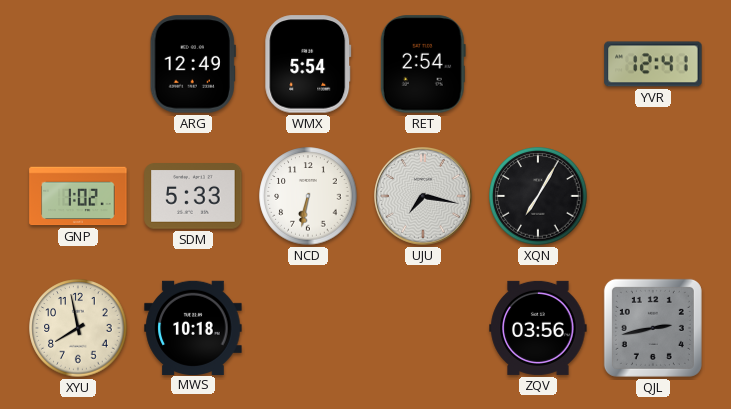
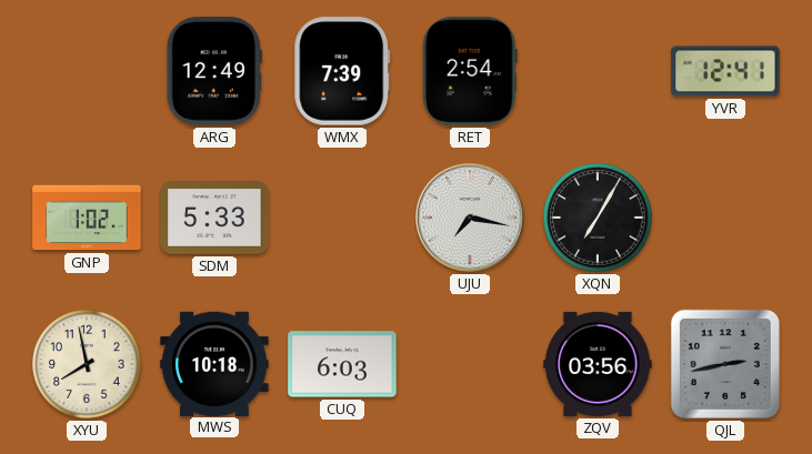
WMX: 5:54 -> 7:39 (342, 71)
NCD: 6:32 -> none (308, 196)
CUQ: none -> 6:03 (342, 364)
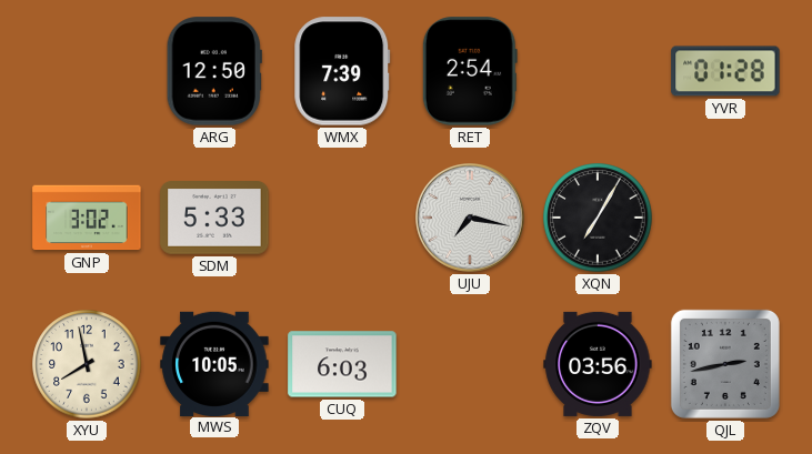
ARG: 12:49 -> 12:50 (214, 71)
YVR: 12:41 -> 01:28 (725, 71)
GNP: 1:02 -> 3:02 (87, 218)
MWS: 10:18 -> 10:05 (214, 363)
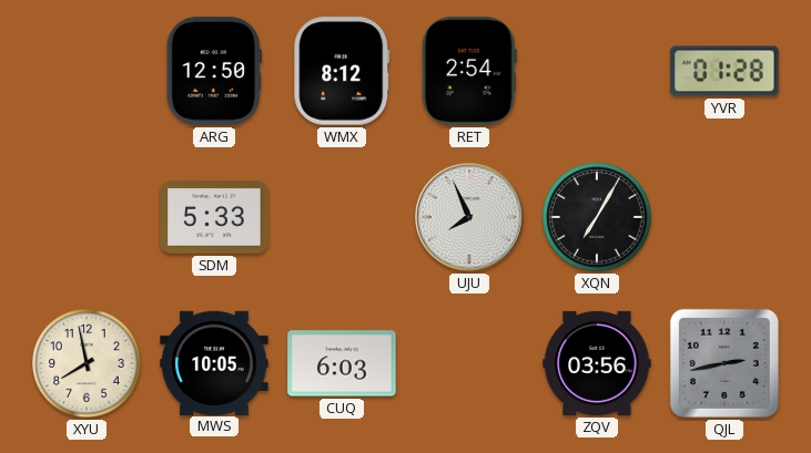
WMX: 7:39 -> 8:12 (342, 71)
GNP: 3:02 -> none (87, 218)
UJU: 7:17 -> 7:56 (470, 218)
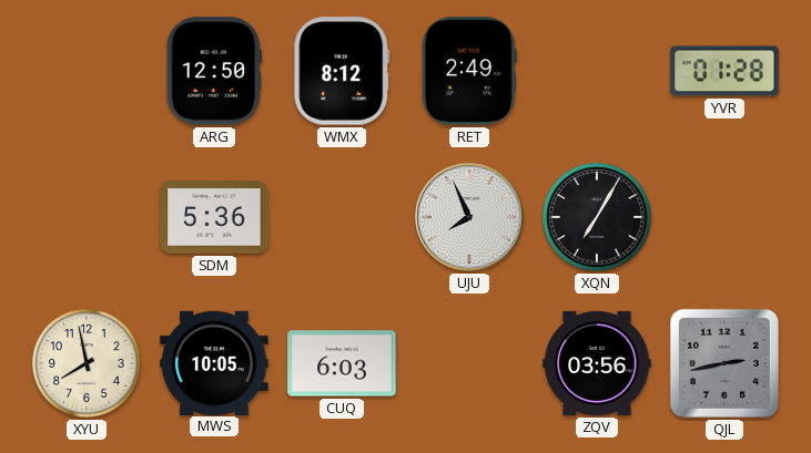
RET: 2:54 -> 2:49 (469, 71)
SDM: 5:33 -> 5:36 (214, 218)
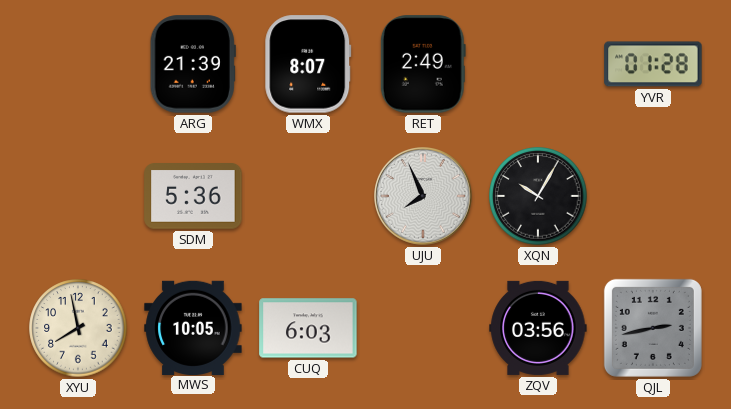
ARG: 12:50 -> 21:39 (193, 64)
WMX: 8:12 -> 8:07 (308, 64)
XQN: 7:05 -> 10:05 (538, 196)
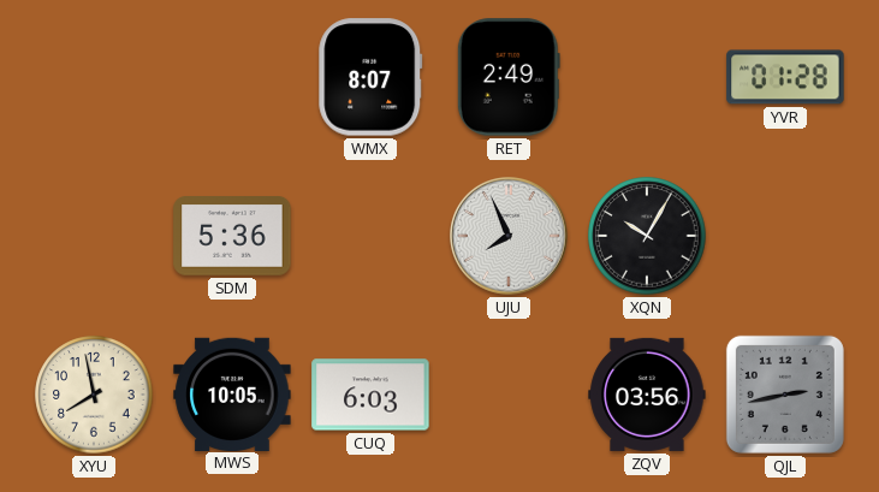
ARG: 21:39 -> none (193, 64)
